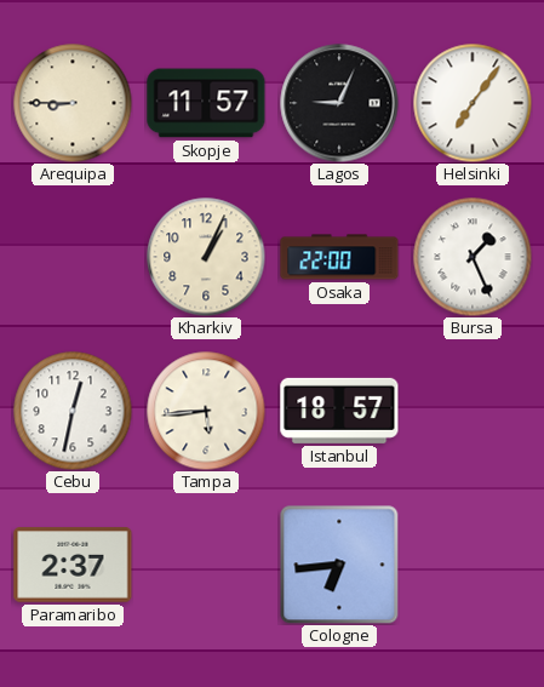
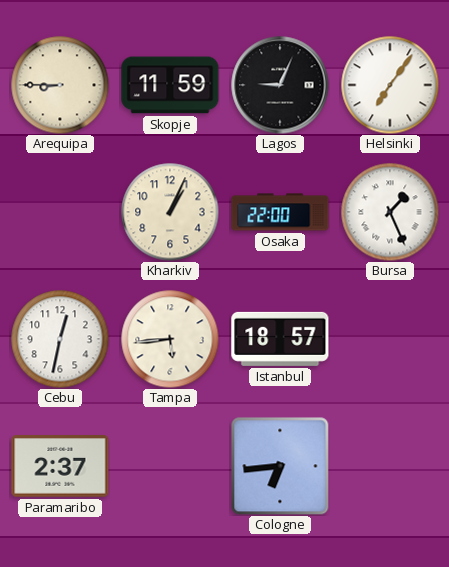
Skopje: 11:57 -> 11:59 (170, 85)
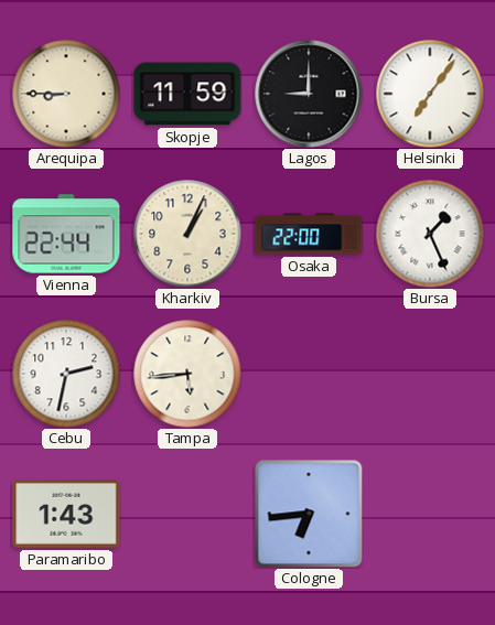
Lagos: 9:04 -> 9:00 (309, 94)
Vienna: none -> 22:44 (66, 234)
Cebu: 12:32 -> 2:32 (66, 374)
Istanbul: 18:57 -> none (280, 339)
Paramaribo: 2:37 -> 1:43 (66, 514)
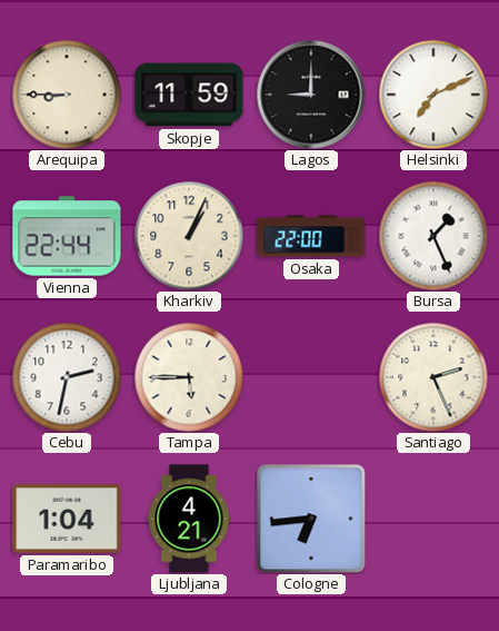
Helsinki: 7:06 -> 7:11 (433, 95)
Tampa: 5:44 -> 5:45 (189, 377)
Santiago: none -> 2:26 (433, 377)
Paramaribo: 1:43 -> 1:04 (67, 519)
Ljubljana: none -> 4:21 (189, 519)
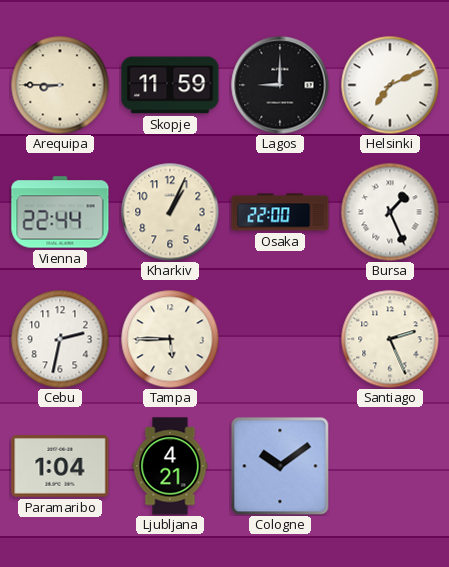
Cologne: 6:44 -> 10:09 (280, 466)
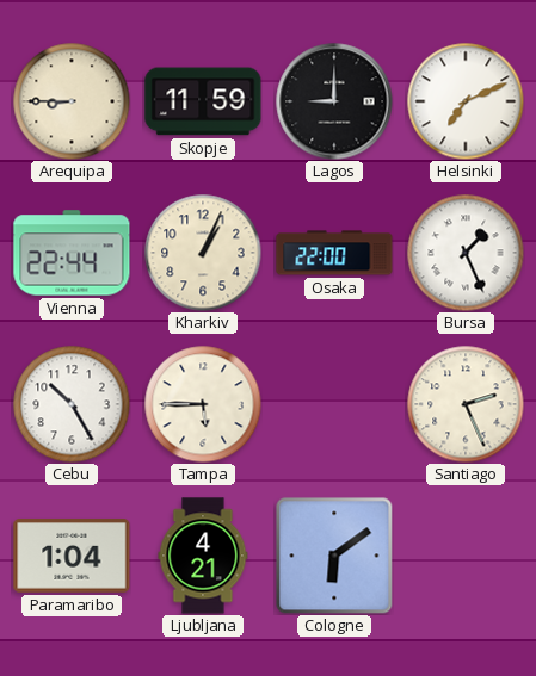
Cebu: 2:32 -> 10:25 (72, 404)
Cologne: 10:09 -> 6:09 (334, 556)
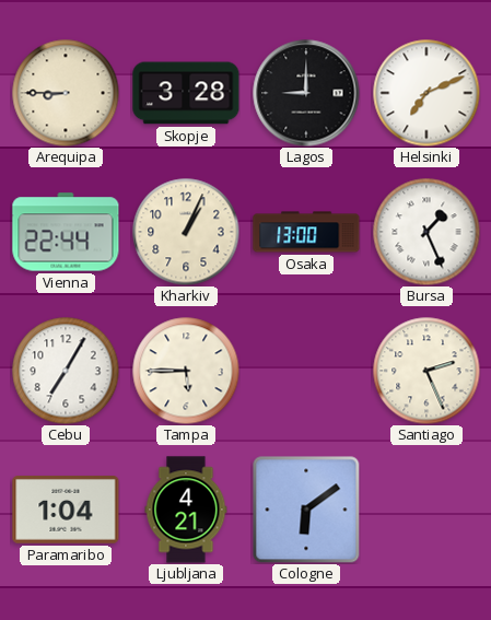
Skopje: 11:59 -> 3:28 (186, 93)
Osaka: 22:00 -> 13:00 (306, 232)
Cebu: 10:25 -> 7:05 (66, 371)
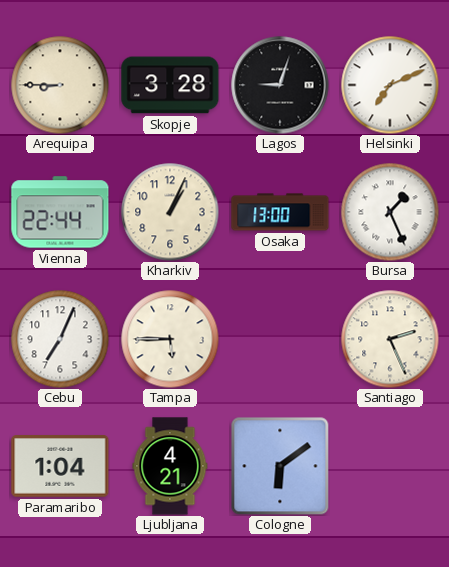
Lagos: 9:00 -> 9:03 (280, 85)
Cebu: 7:05 -> 7:04 (60, 339)
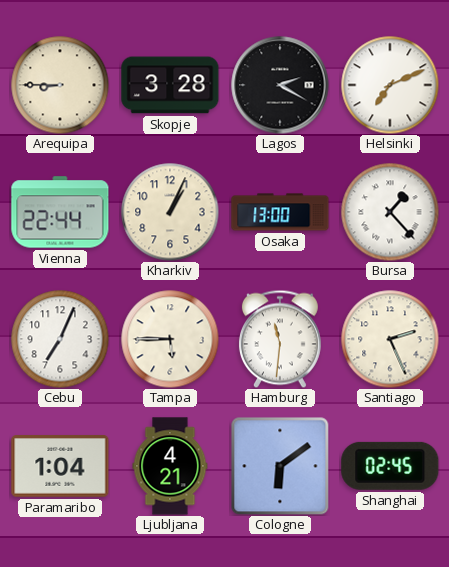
Lagos: 9:03 -> 2:20 (280, 85)
Bursa: 1:26 -> 1:23 (390, 212)
Hamburg: none -> 11:31 (280, 339)
Shanghai: none -> 02:45 (390, 466)
